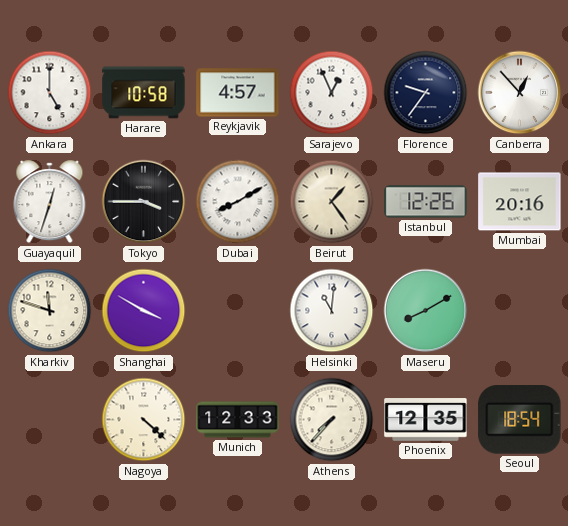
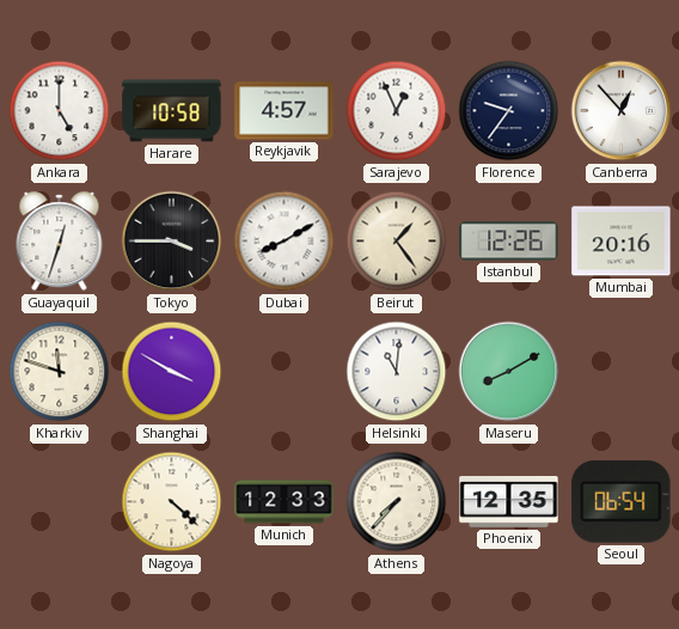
Seoul: 18:54 -> 06:54 (622, 502)
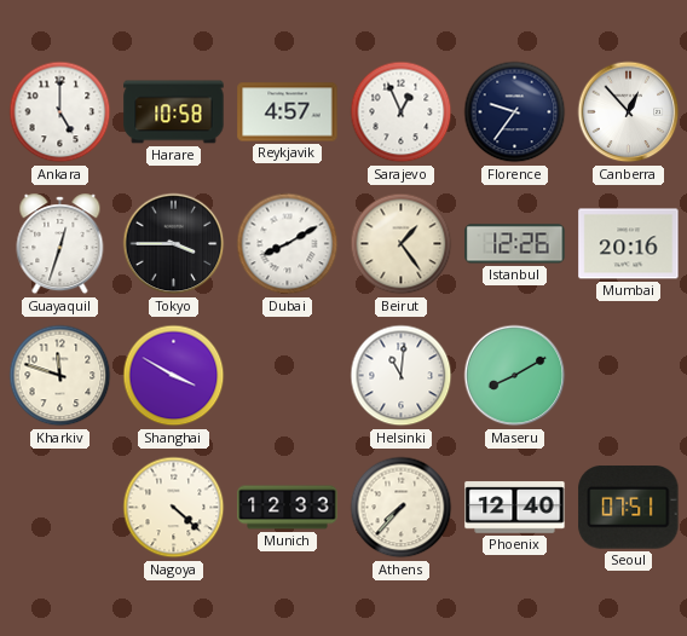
Phoenix: 12:35 -> 12:40 (515, 508)
Seoul: 06:54 -> 07:51 (629, 508)
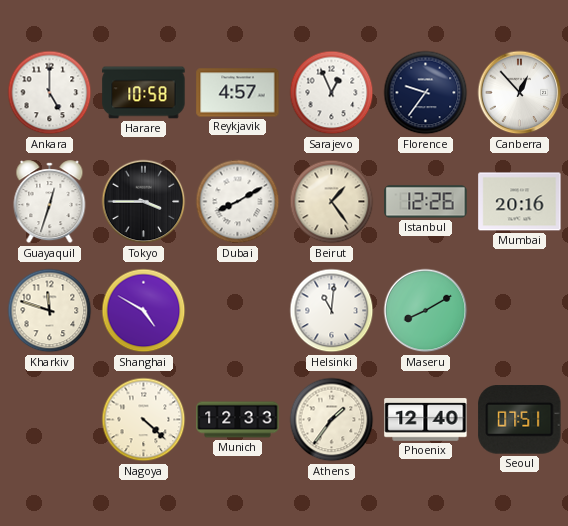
Shanghai: 3:50 -> 4:50 (144, 311)
Athens: 7:37 -> 1:36 (332, 420)
